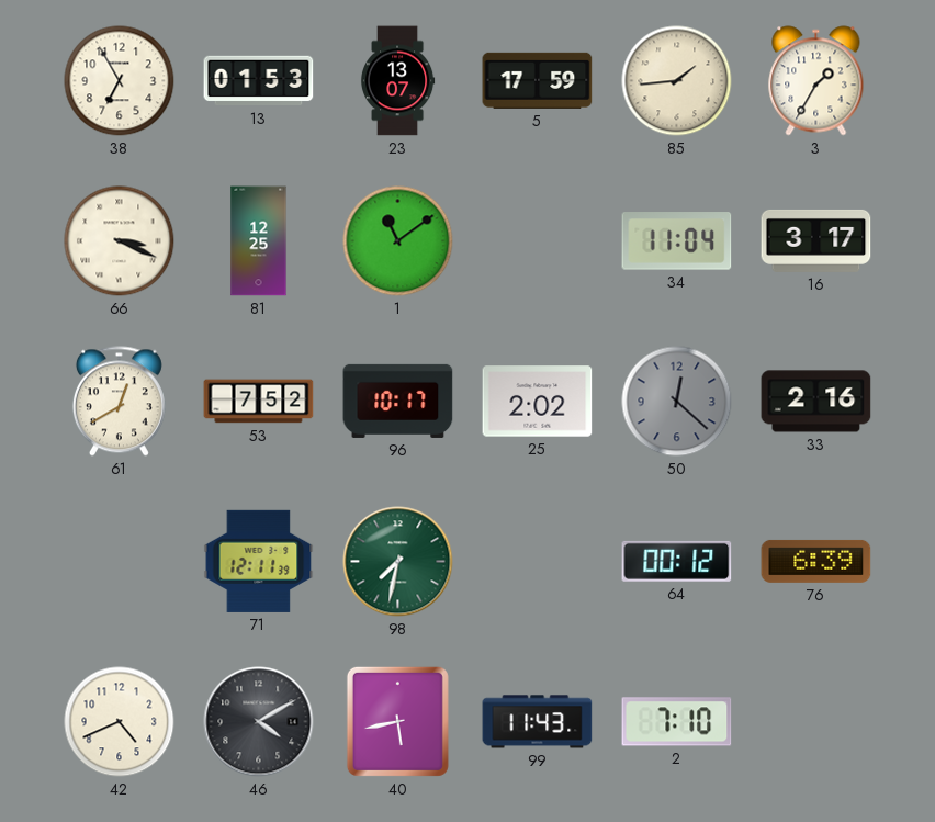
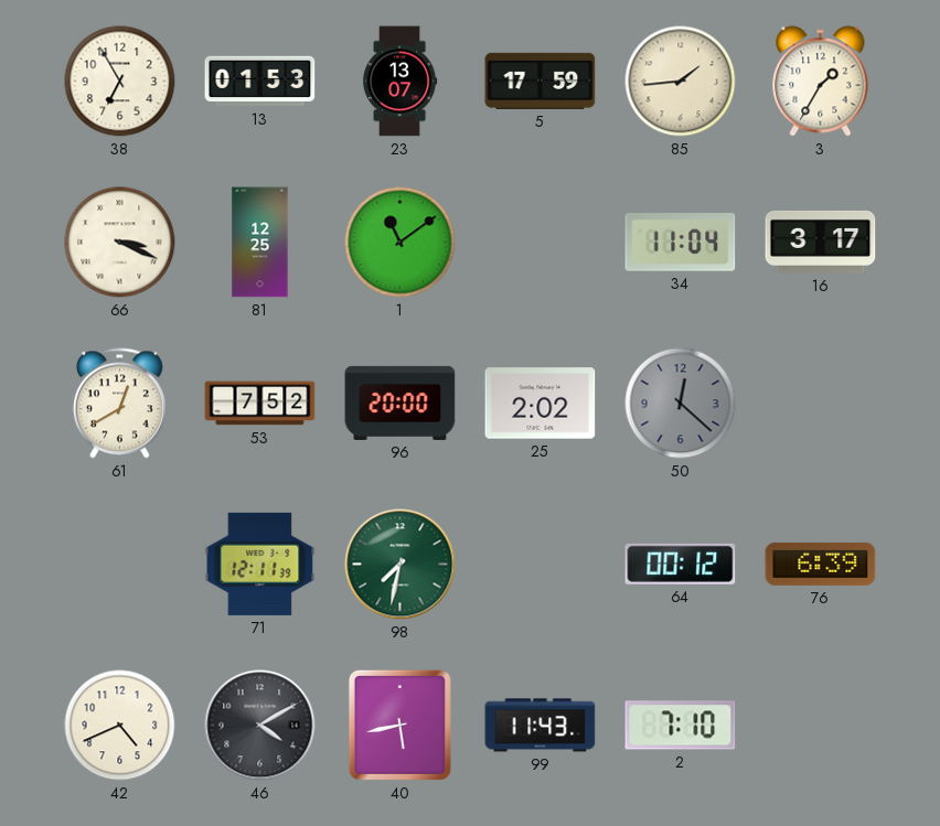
96: 10:17 -> 20:00 (400, 403)
33: 2:16 -> none (816, 402)
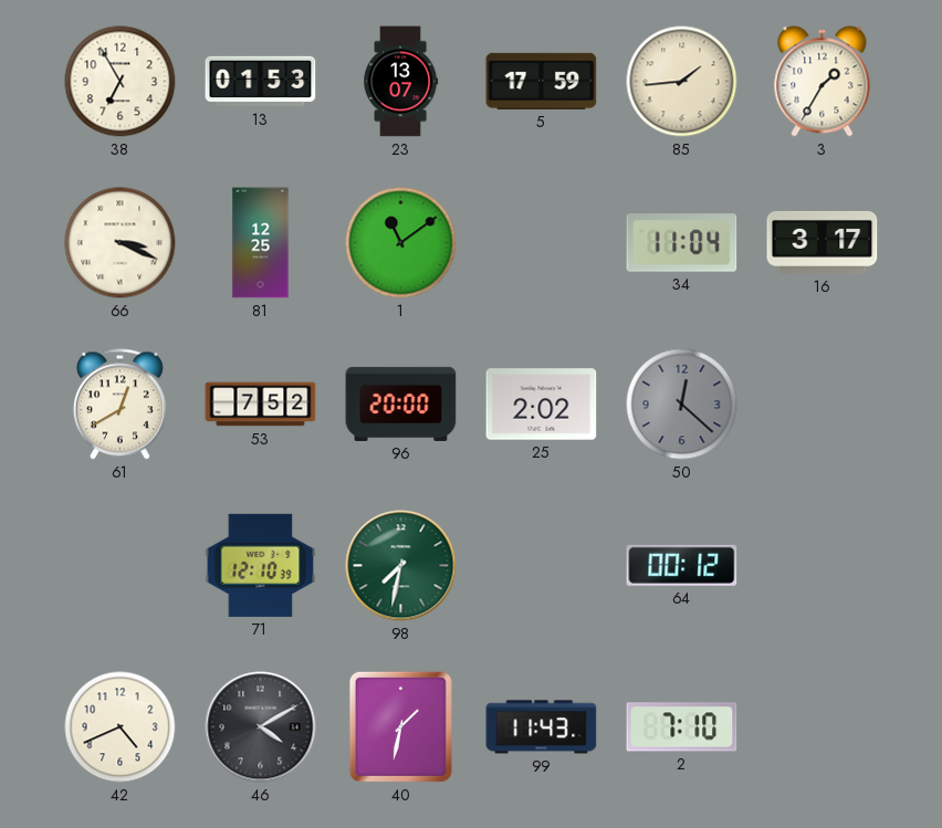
71: 12:11 -> 12:10 (261, 565)
76: 6:39 -> none (821, 564)
40: 5:43 -> 1:32 (400, 726)
